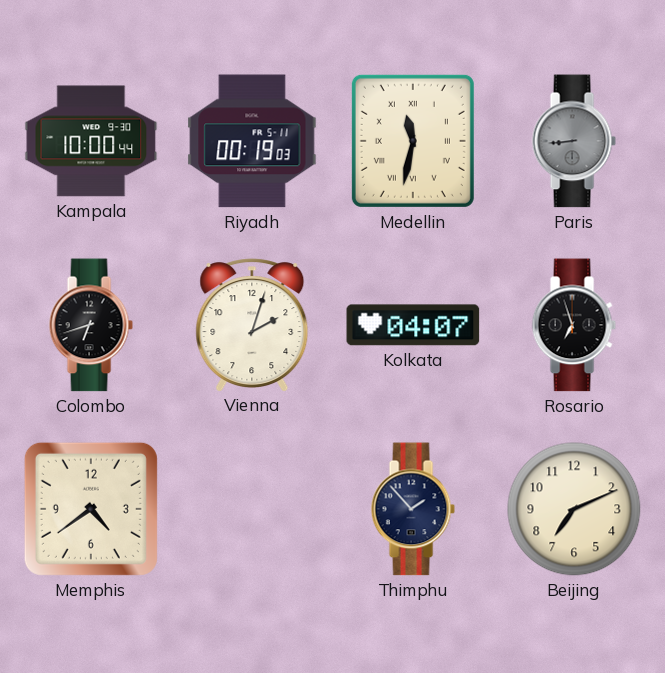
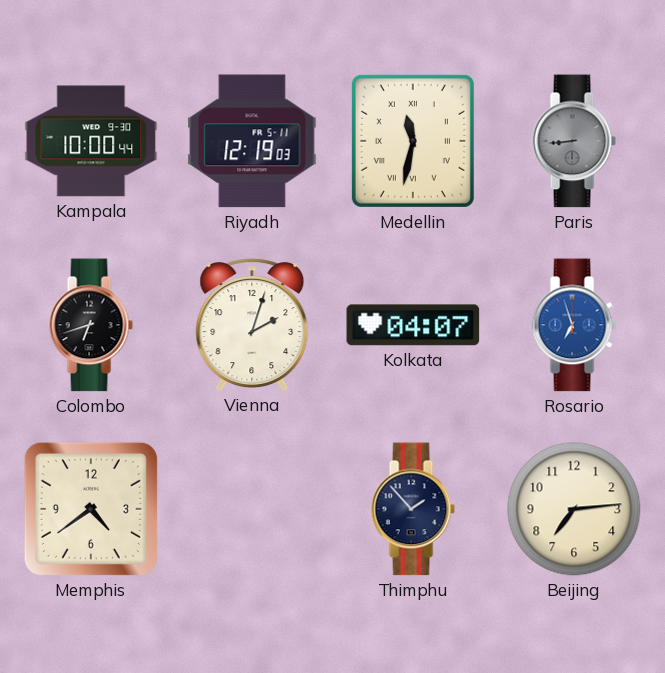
Riyadh: 00:19 -> 12:19 (252, 141)
Rosario dial: black -> blue (574, 325)
Beijing: 7:11 -> 7:14 (574, 509)
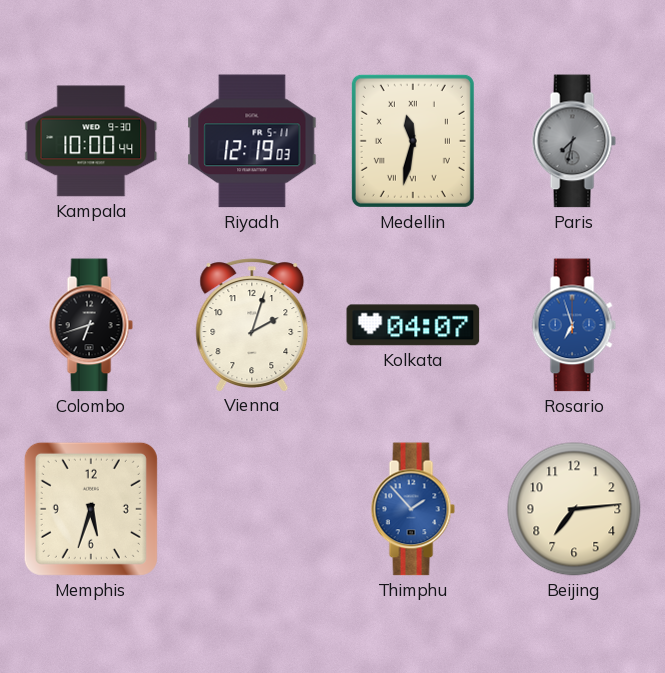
Paris: 8:44 -> 7:32 (574, 141)
Memphis: 4:39 -> 5:33 (91, 509)
Thimphu dial: navy -> blue (413, 509)
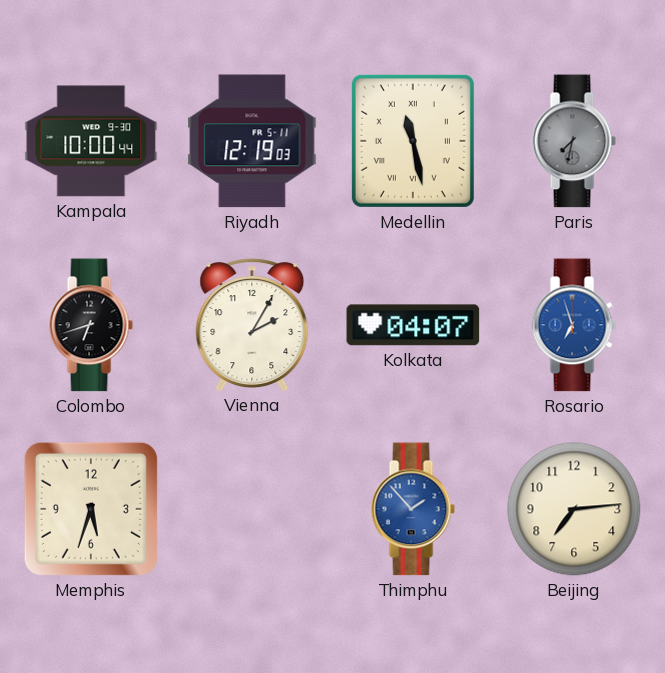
Medellin: 11:32 -> 11:28 (413, 141)
Vienna: 2:03 -> 2:05 (252, 325)
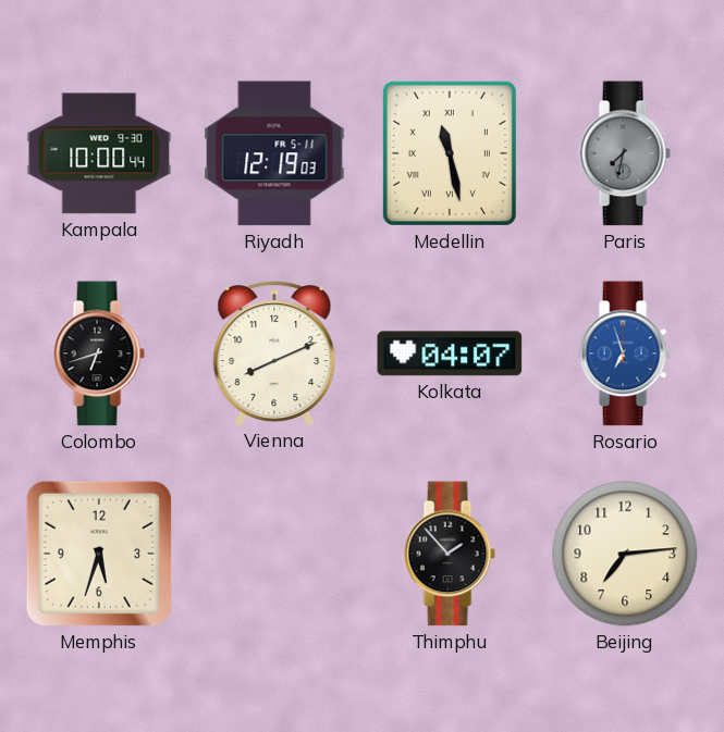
Vienna: 2:05 -> 8:11 (274, 353)
Thimphu dial: blue -> black (450, 554)
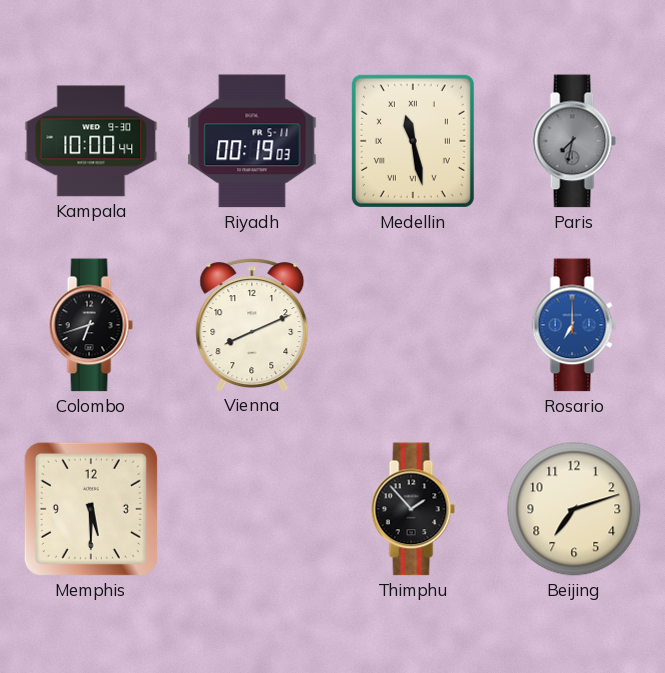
Riyadh: 12:19 -> 00:19 (252, 141)
Kolkata: 04:07 -> none (450, 353)
Rosario: 6:57 -> 7:00 (574, 325)
Memphis: 5:33 -> 5:30 (91, 509)
Beijing: 7:14 -> 7:12 (574, 509)
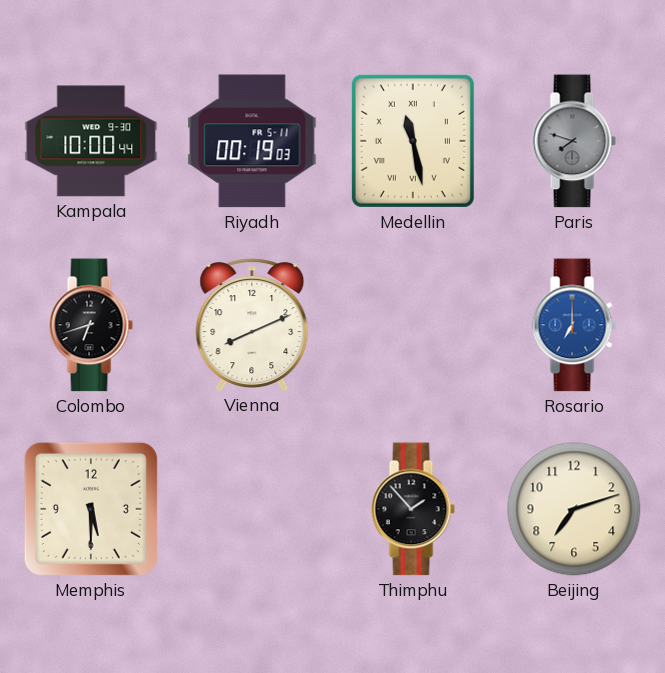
Paris: 7:32 -> 7:48 (574, 141)
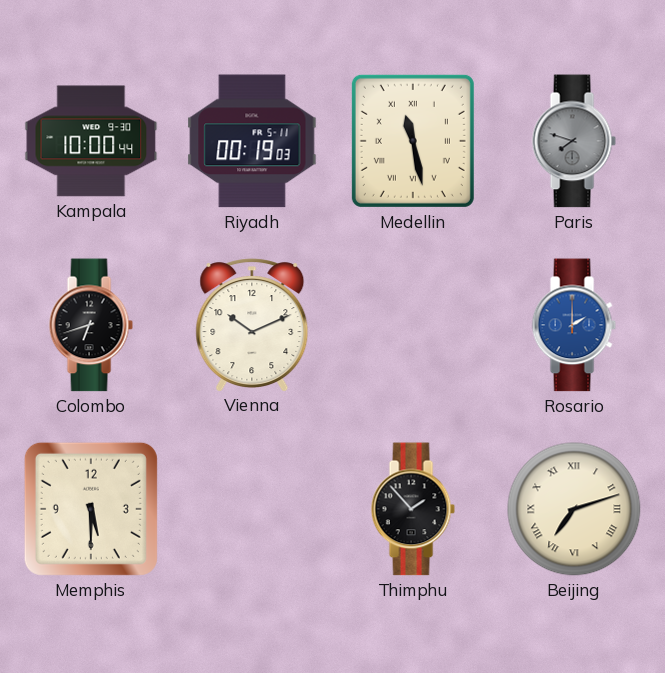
Vienna: 8:11 -> 10:11 (252, 325)
Rosario: 7:00 -> 2:00 (574, 325)
Beijing numerals: Arabic -> Roman (574, 509)
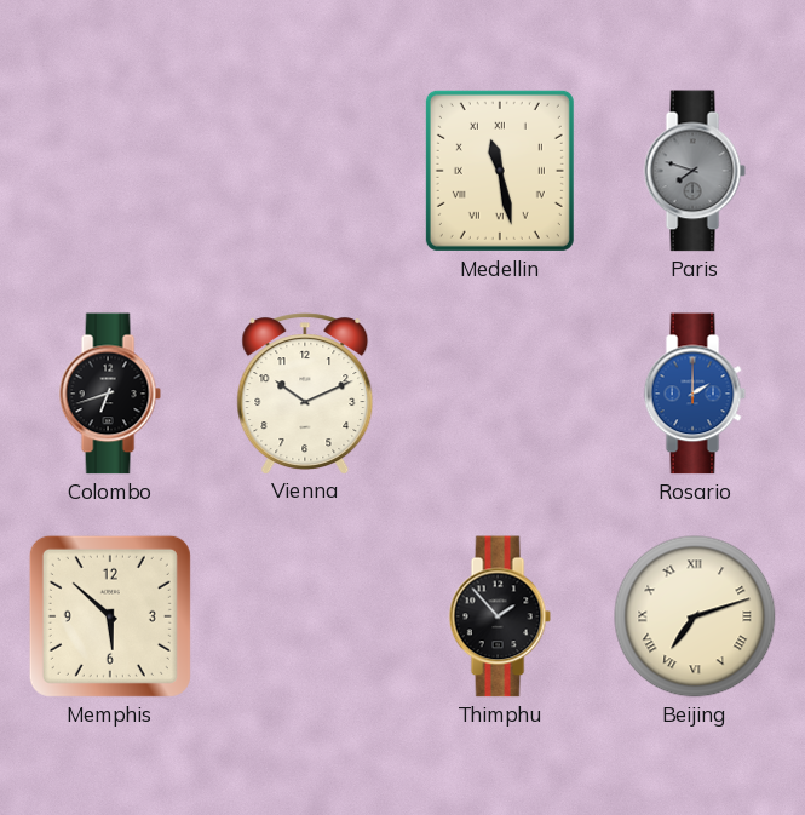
Kampala: 10:00 -> none (91, 141)
Riyadh: 00:19 -> none (252, 141)
Memphis: 5:30 -> 5:52 (110, 616)
